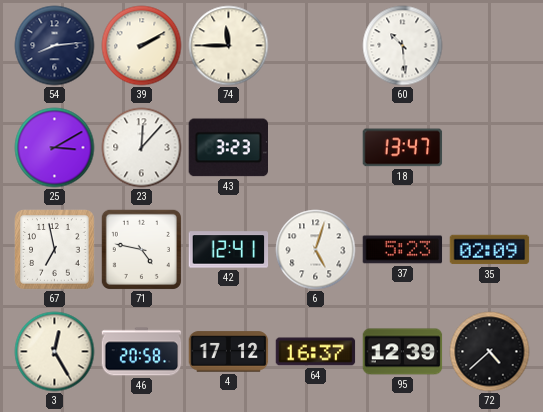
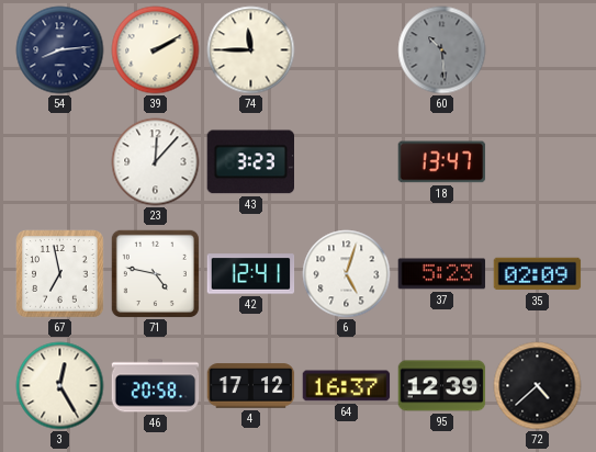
60 dial: white -> grey (442, 50)
25: 3:10 -> none (55, 148)
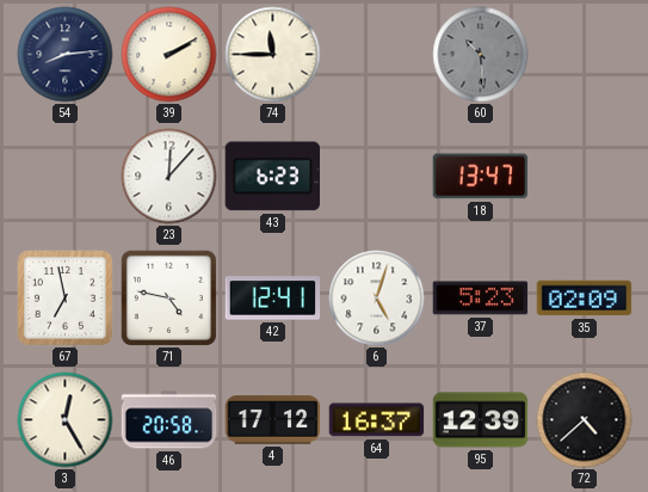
43: 3:23 -> 6:23 (272, 177)
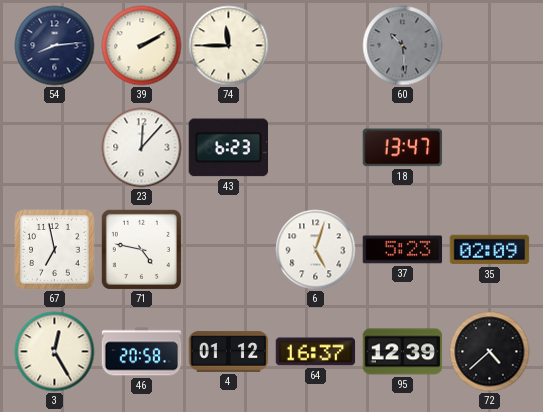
42: 12:41 -> none (273, 299)
4: 17:12 -> 01:12 (229, 352)
